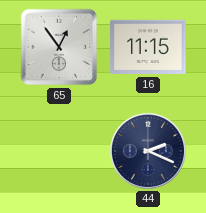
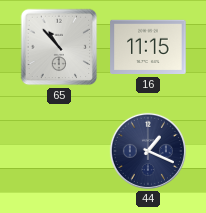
65: 12:54 -> 10:53 (59, 47)
44: 2:19 -> 1:19 (148, 151)
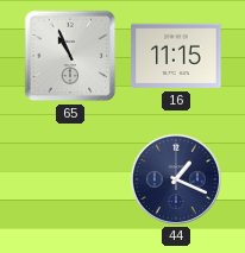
65: 10:53 -> 10:56 (70, 56)
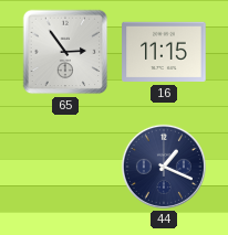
65: 10:56 -> 2:54 (65, 52)
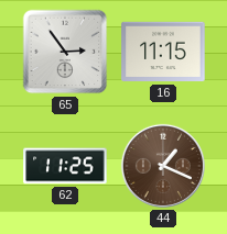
62: none -> 11:25 (65, 166)
44 dial: navy -> brown (163, 166)
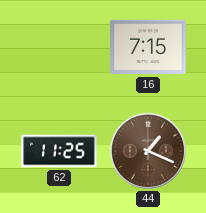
65: 2:54 -> none (65, 52)
16: 11:15 -> 7:15 (148, 47)
